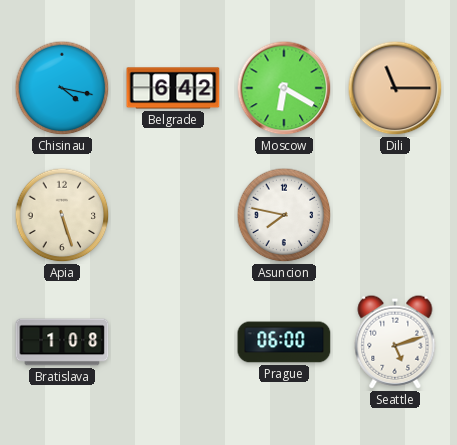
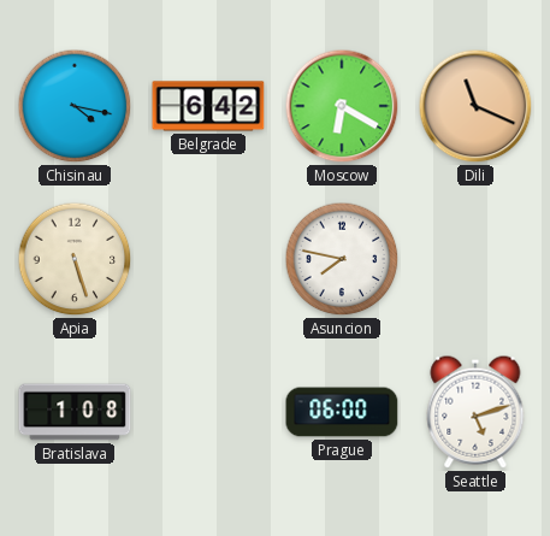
Dili: 11:15 -> 11:19 (475, 106)
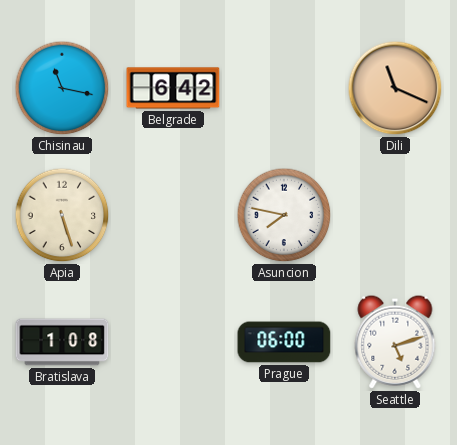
Chisinau: 4:17 -> 11:17 (62, 88)
Moscow: 6:20 -> none (342, 106)
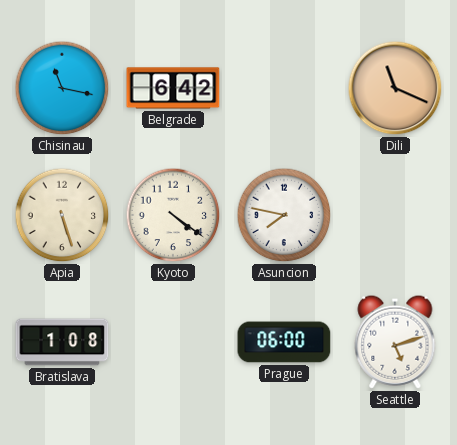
Kyoto: none -> 4:21 (173, 215)
